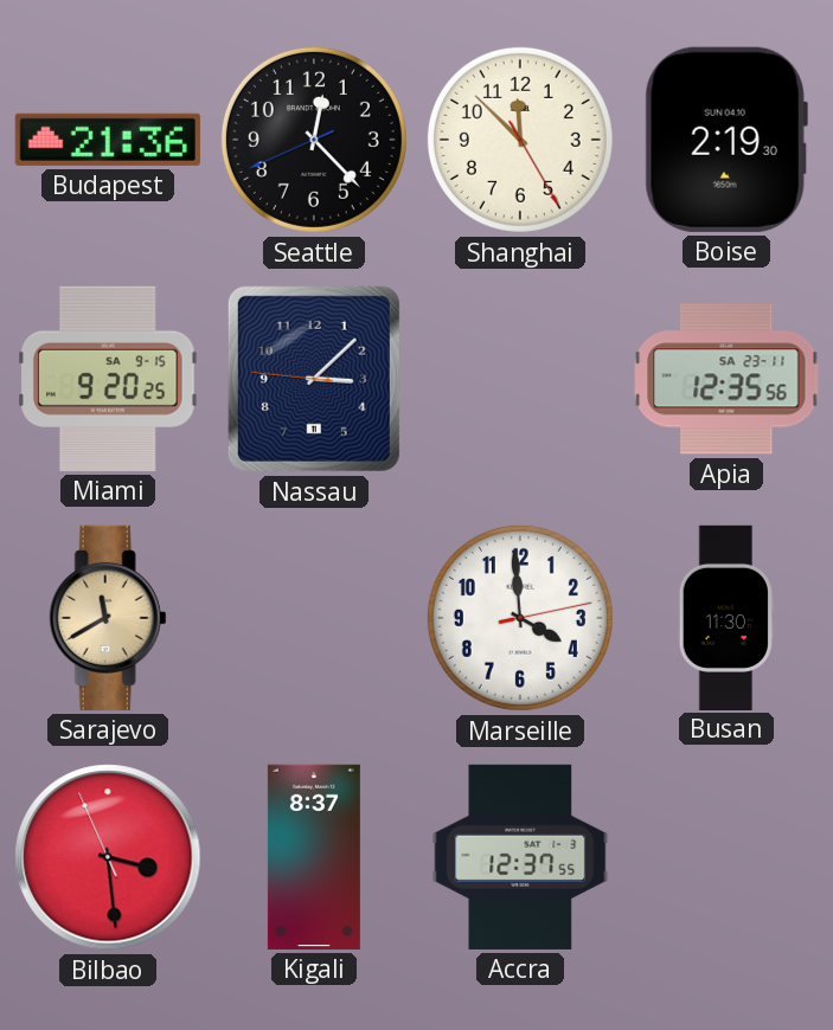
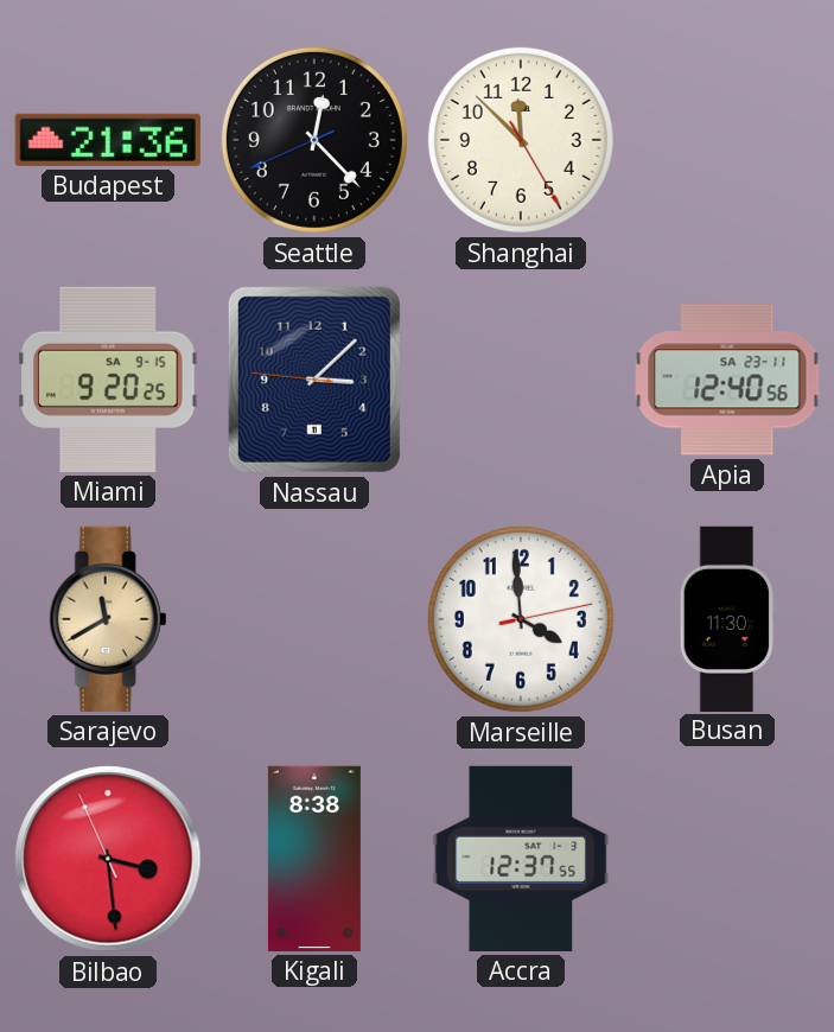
Boise: 2:19 -> none (726, 140)
Apia: 12:35 -> 12:40 (727, 380)
Kigali: 8:37 -> 8:38 (314, 859)
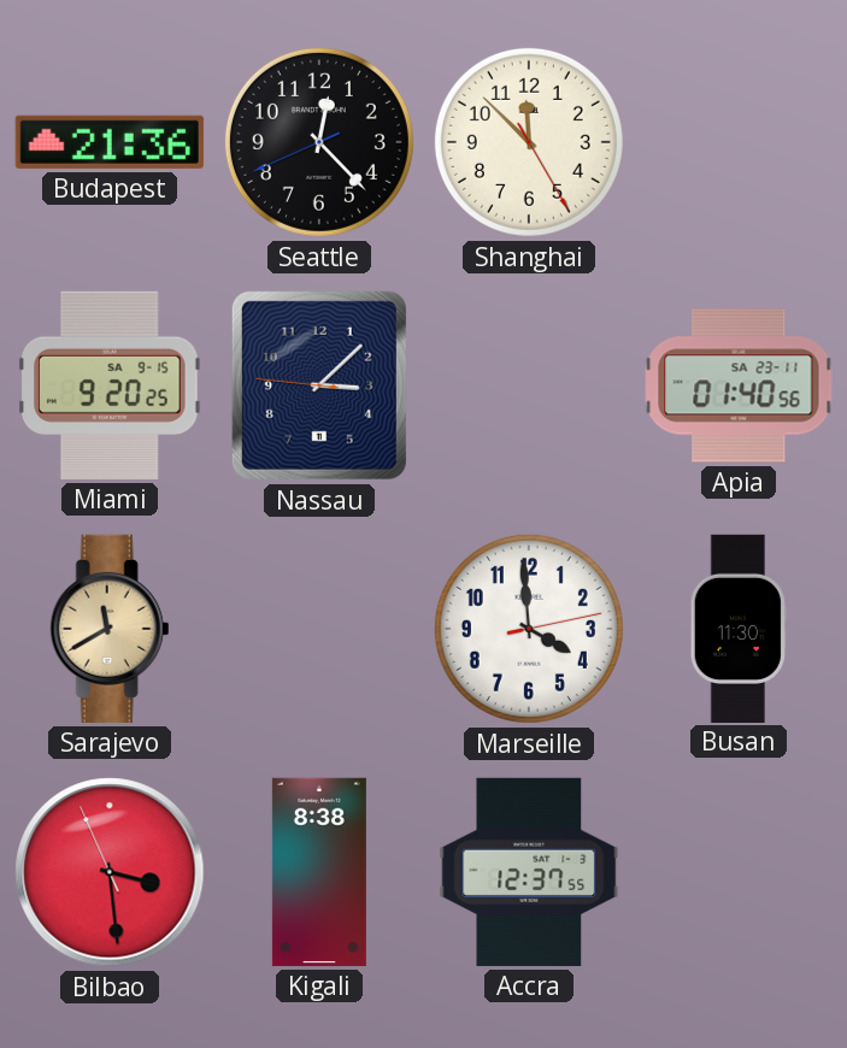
Apia: 12:40 -> 01:40 (739, 385)
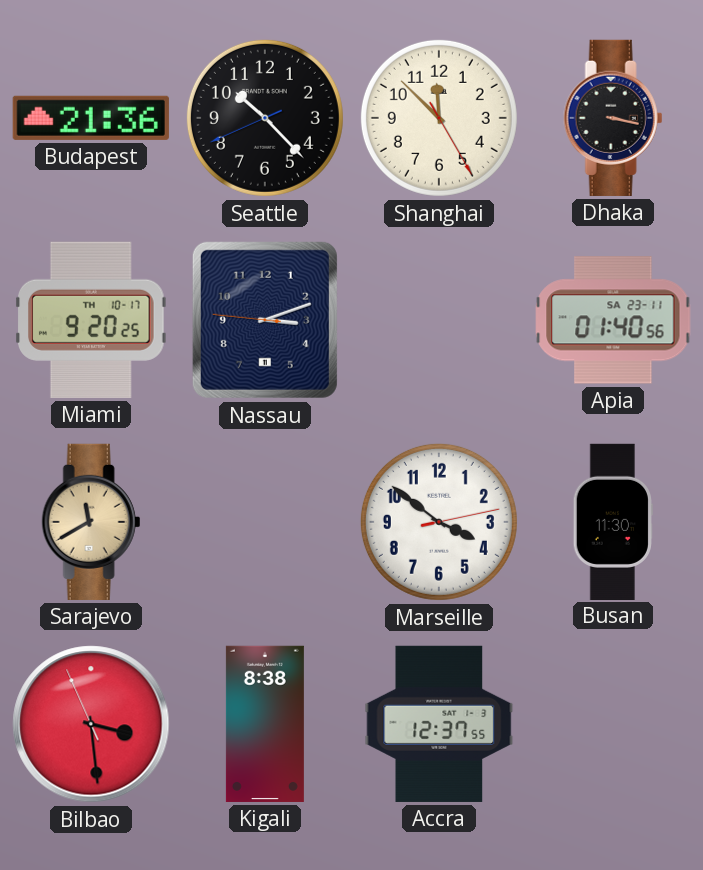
Seattle: 12:22 -> 10:22 (265, 118)
Dhaka: none -> 3:17 (613, 118)
Miami date: SA 9-15 -> TH 10-17 (92, 320)
Nassau: 3:07 -> 3:11 (265, 320)
Marseille: 3:59 -> 3:51 (439, 522)
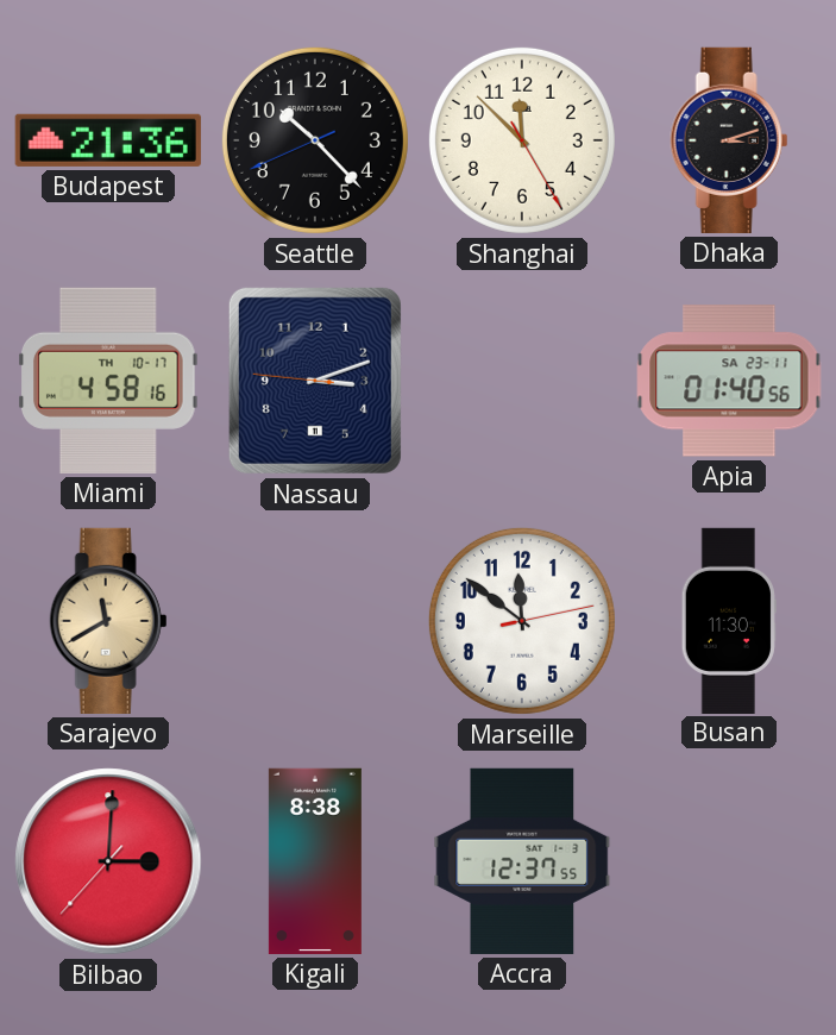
Dhaka: 3:17 -> 3:12 (729, 140)
Miami: 9:20 -> 4:58 (109, 381)
Marseille: 3:51 -> 11:51 (522, 621)
Bilbao: 3:28 -> 3:00 (108, 861)
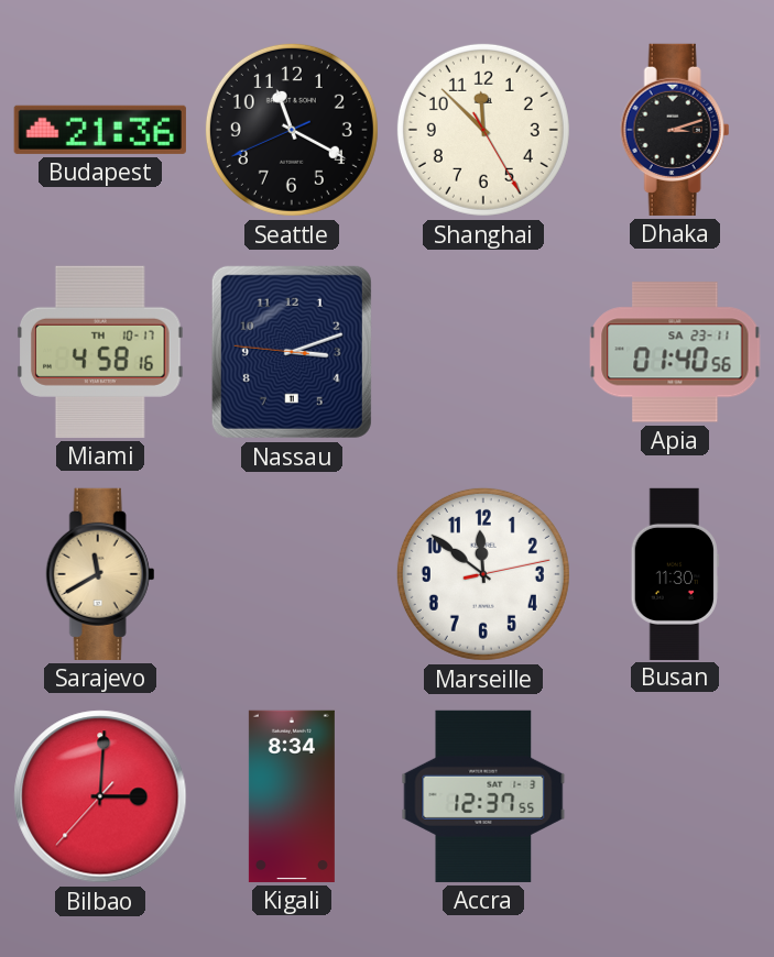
Seattle: 10:22 -> 11:19 (292, 130)
Kigali: 8:38 -> 8:34 (292, 796)
